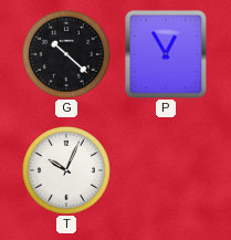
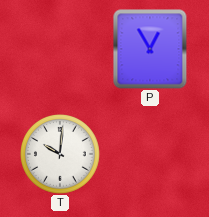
G: 10:22 -> none (67, 55)
T: 10:04 -> 10:01 (61, 155)
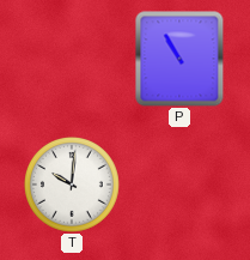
P: 12:55 -> 10:55 (179, 59)
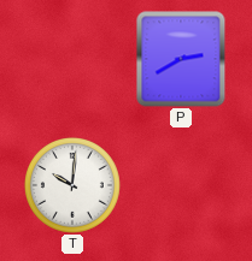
P: 10:55 -> 2:40 (181, 59)
